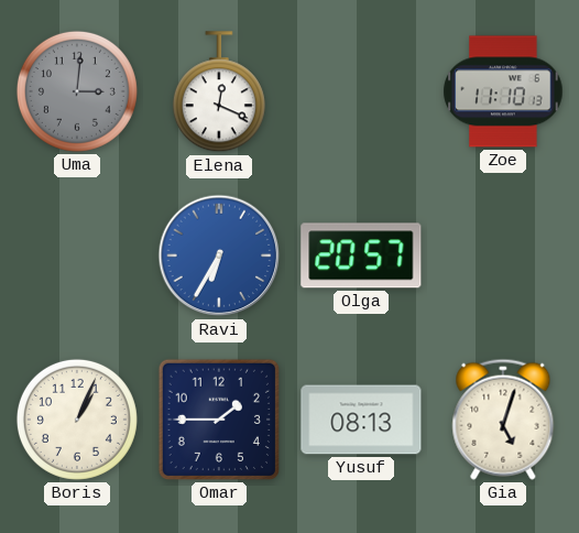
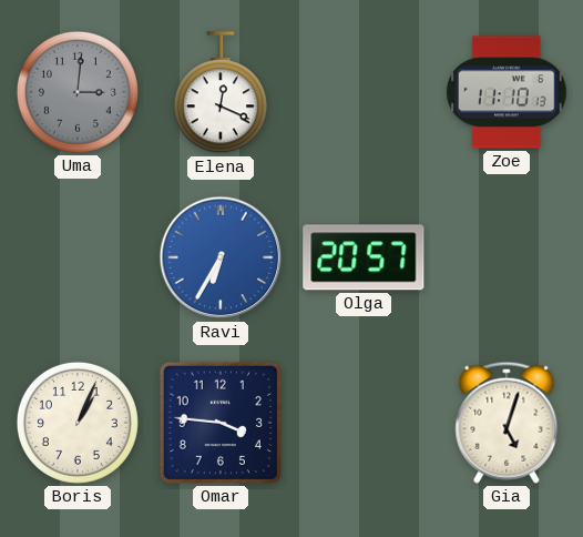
Omar: 1:45 -> 3:46 (221, 423)
Yusuf: 08:13 -> none (361, 420)
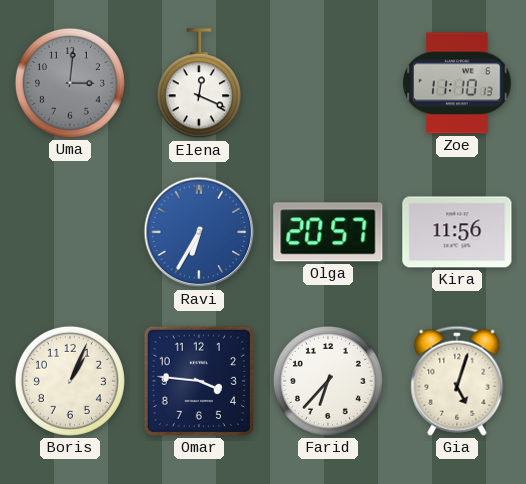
Kira: none -> 11:56 (457, 232)
Farid: none -> 6:37 (328, 381)
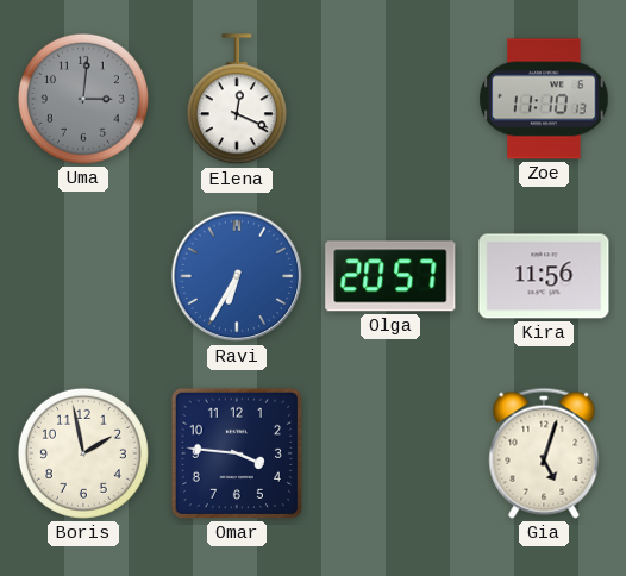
Boris: 1:04 -> 1:58 (83, 453)
Farid: 6:37 -> none (328, 381)
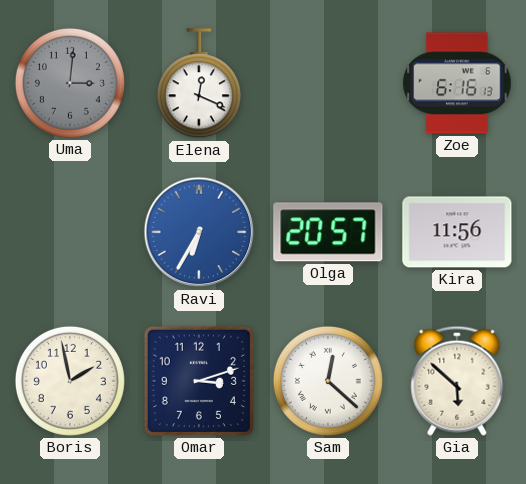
Zoe: 11:10 -> 6:16 (457, 83)
Omar: 3:46 -> 3:12 (199, 381)
Sam: none -> 12:22 (328, 381)
Gia: 5:03 -> 5:52 (457, 381)
